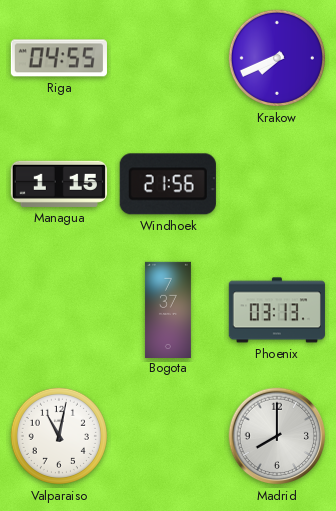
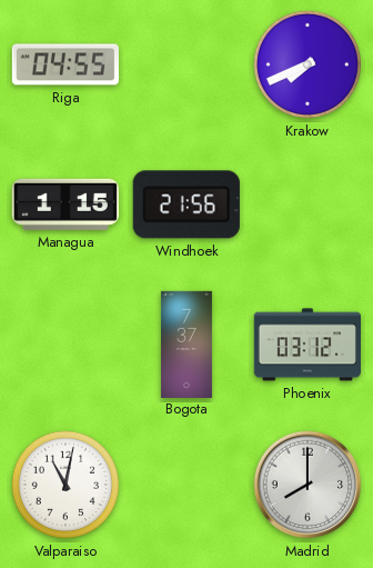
Phoenix: 03:13 -> 03:12 (308, 345)
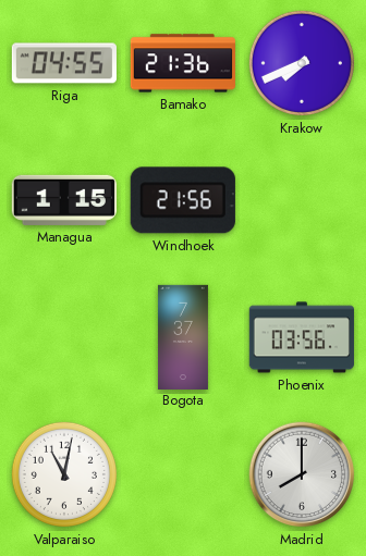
Bamako: none -> 21:36 (183, 63)
Phoenix: 03:12 -> 03:56 (302, 337)
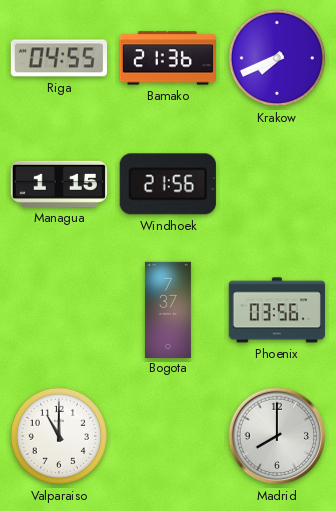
Valparaiso: 11:02 -> 11:00 (59, 436)
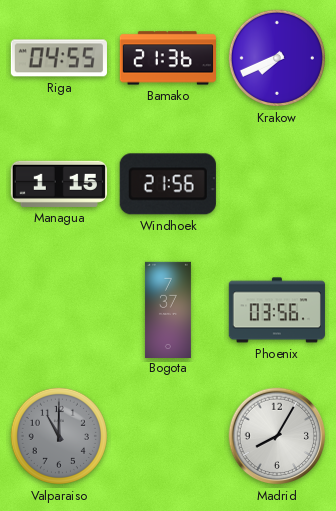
Valparaiso dial: white -> grey (59, 436)
Madrid: 8:00 -> 8:05 (277, 436)
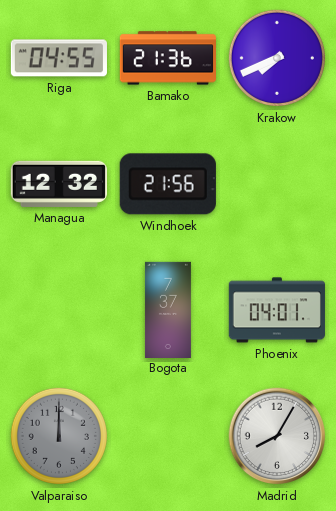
Managua: 1:15 -> 12:32 (59, 184)
Phoenix: 03:56 -> 04:01 (277, 310)
Valparaiso: 11:00 -> 12:00 (59, 436)
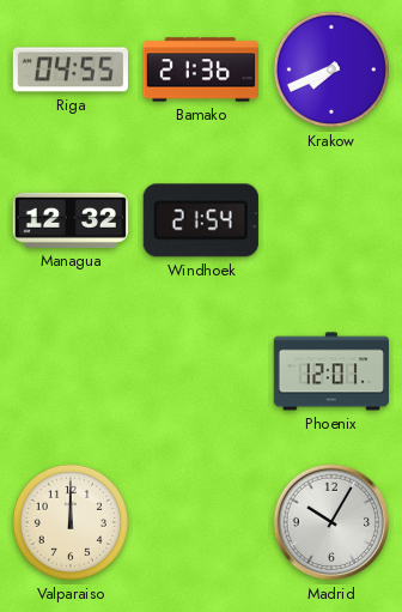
Windhoek: 21:56 -> 21:54 (201, 220)
Bogota: 7:37 -> none (168, 309)
Phoenix: 04:01 -> 12:01 (331, 371)
Valparaiso dial: grey -> cream (71, 522)
Madrid: 8:05 -> 10:05 (331, 522)
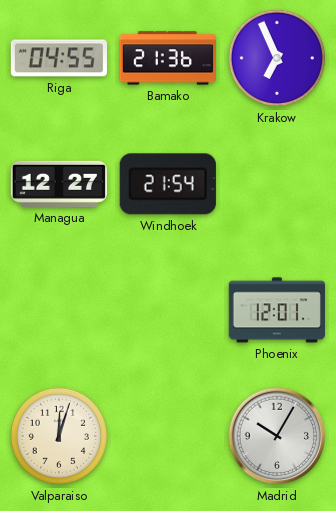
Krakow: 7:41 -> 6:56 (277, 58)
Managua: 12:32 -> 12:27 (59, 184)
Valparaiso: 12:00 -> 12:03 (59, 436)
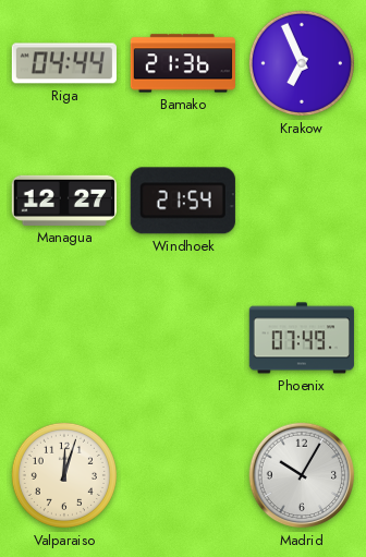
Riga: 04:55 -> 04:44 (64, 63)
Phoenix: 12:01 -> 07:49 (302, 338)
